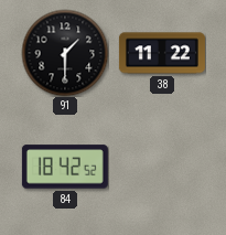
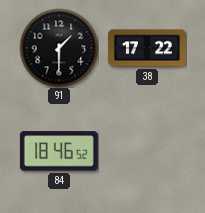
38: 11:22 -> 17:22 (147, 48)
84: 18:42 -> 18:46 (59, 151)
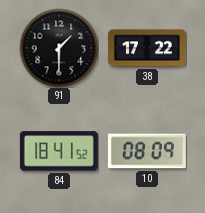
84: 18:46 -> 18:41 (59, 151)
10: none -> 08:09 (147, 151)
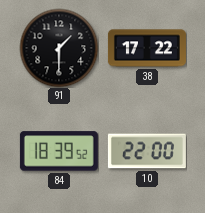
84: 18:41 -> 18:39 (59, 151)
10: 08:09 -> 22:00 (147, 151)
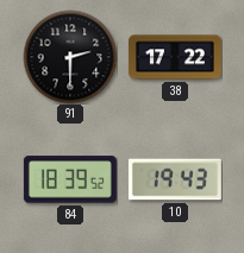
91: 1:30 -> 2:30 (70, 57)
10: 22:00 -> 19:43 (175, 179)
